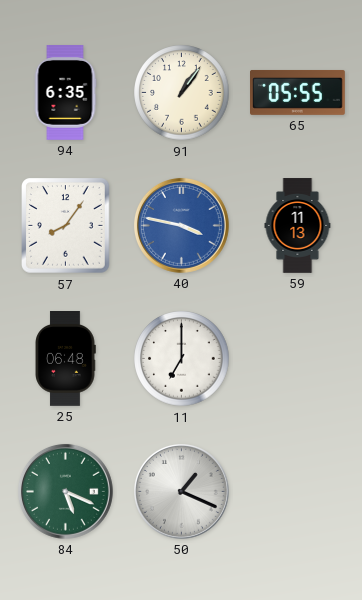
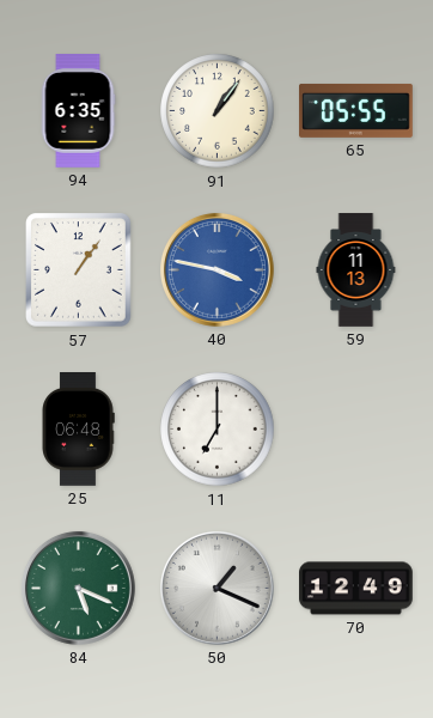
57: 8:06 -> 1:06 (79, 270)
70: none -> 12:49 (356, 589)
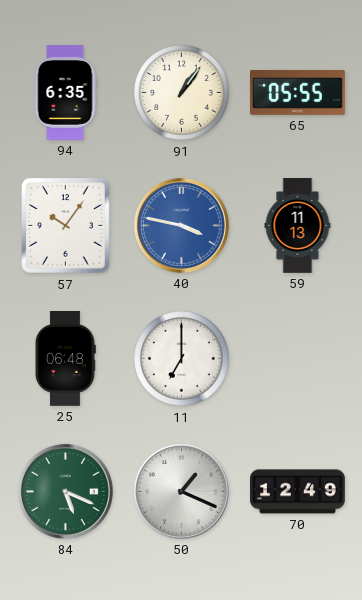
57: 1:06 -> 10:06 (66, 226)
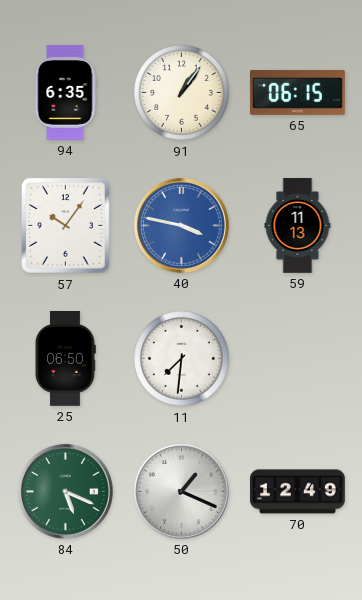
65: 05:55 -> 06:15 (298, 92)
25: 06:48 -> 06:50 (65, 359)
11: 7:00 -> 7:31 (182, 359)
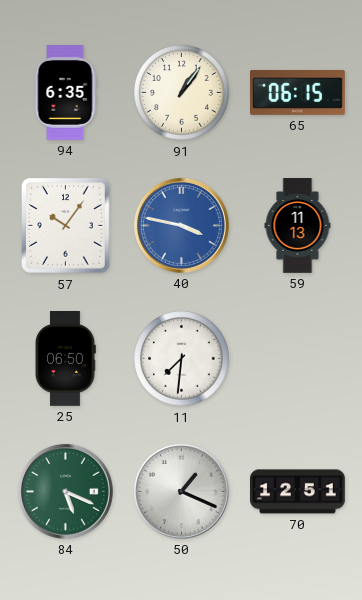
70: 12:49 -> 12:51 (298, 492)
